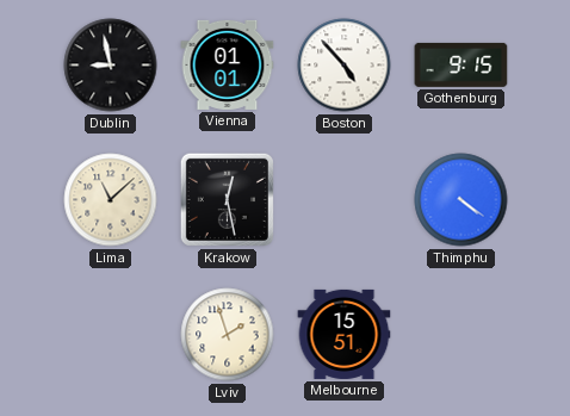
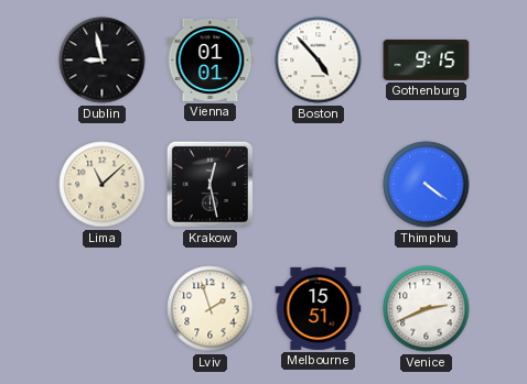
Venice: none -> 2:41 (427, 309)
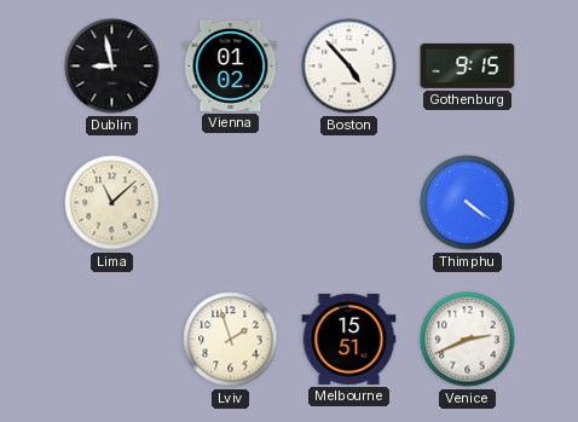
Vienna: 01:01 -> 01:02 (231, 65)
Krakow: 12:28 -> none (209, 184)
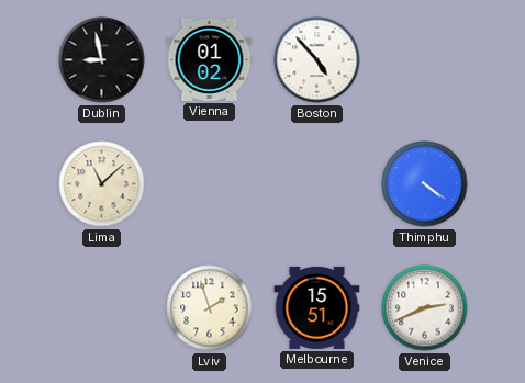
Gothenburg: 9:15 -> none (468, 65)
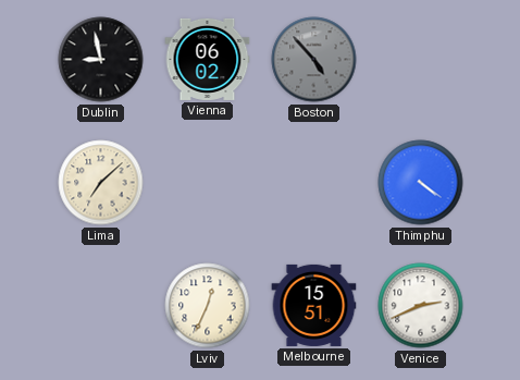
Vienna: 01:02 -> 06:02 (208, 59)
Boston dial: white -> grey (314, 60)
Lima: 11:08 -> 7:08 (101, 183)
Lviv: 1:57 -> 12:34 (208, 306)
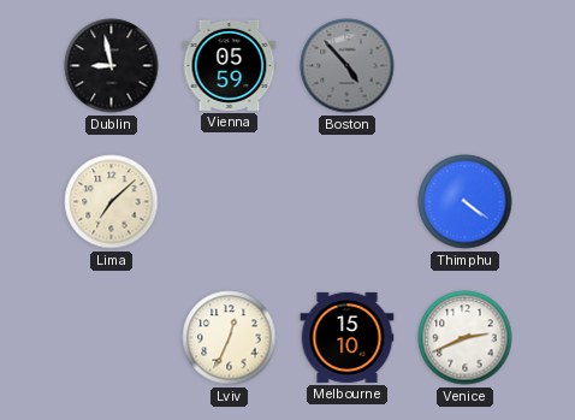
Vienna: 06:02 -> 05:59 (230, 65)
Melbourne: 15:51 -> 15:10 (348, 337)
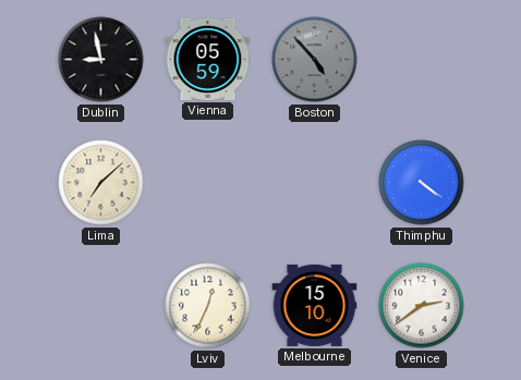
Venice: 2:41 -> 2:39 (422, 306)
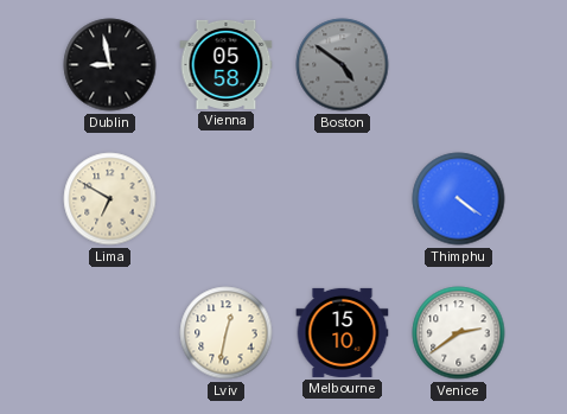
Vienna: 05:59 -> 05:58 (227, 64)
Boston: 4:53 -> 4:51 (343, 65)
Lima: 7:08 -> 6:50 (110, 199)
Lviv: 12:34 -> 12:32 (227, 333)
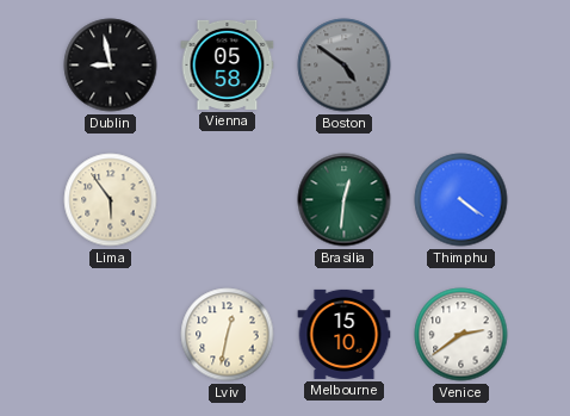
Lima: 6:50 -> 5:54 (111, 200)
Brasilia: none -> 12:31 (345, 200)
